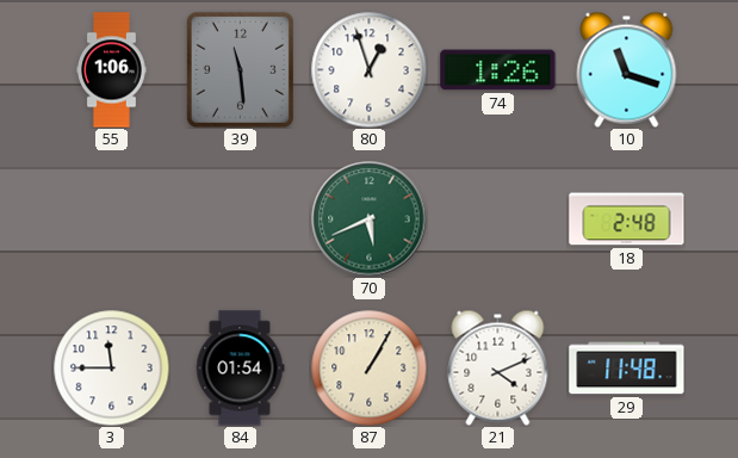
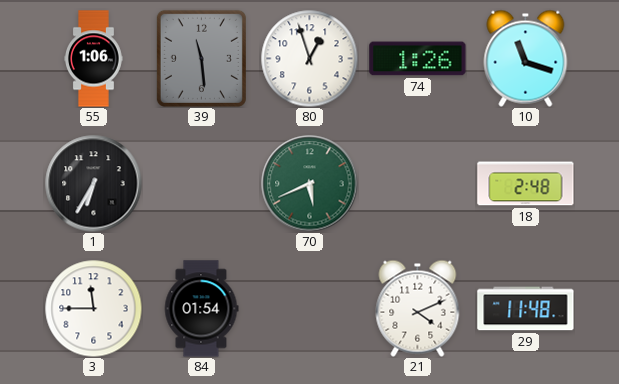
1: none -> 6:35 (94, 184)
87: 1:05 -> none (368, 367)
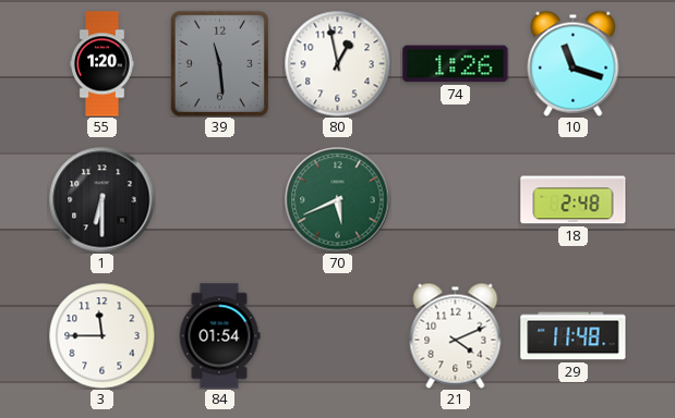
55: 1:06 -> 1:20 (103, 64)
80: 12:57 -> 12:58 (337, 63)
1: 6:35 -> 6:30 (103, 200)
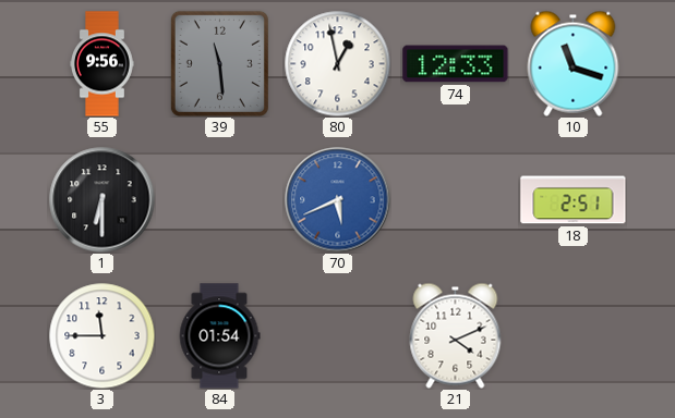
55: 1:20 -> 9:56 (103, 64)
74: 1:26 -> 12:33 (456, 64)
70 dial: green -> blue (338, 200)
18: 2:48 -> 2:51 (574, 200)
29: 11:48 -> none (574, 336)
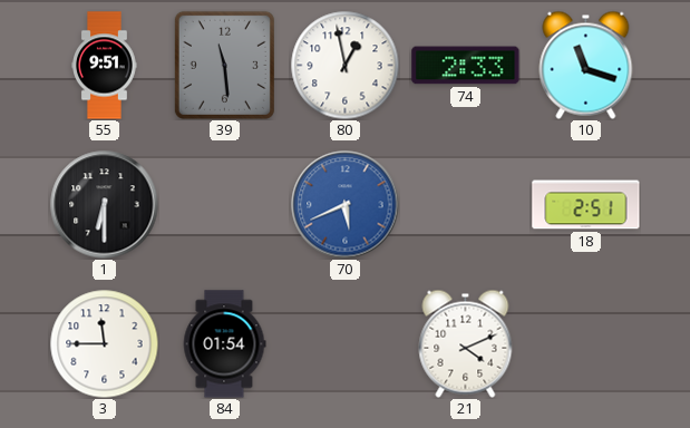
55: 9:56 -> 9:51 (105, 66)
74: 12:33 -> 2:33 (466, 66)
